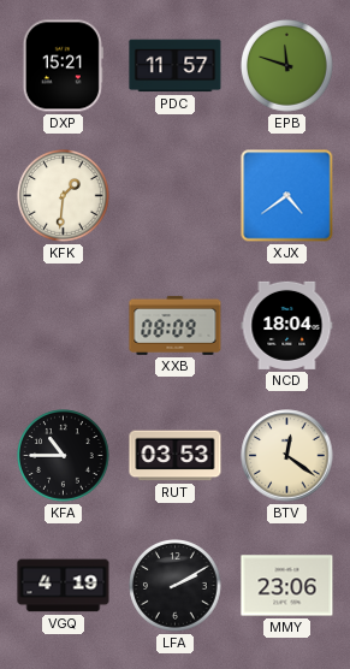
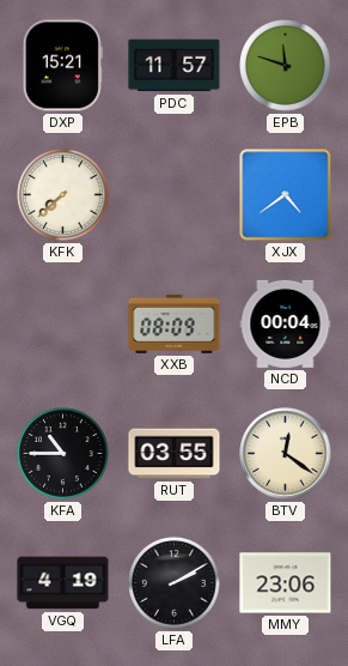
KFK: 1:31 -> 7:38 (63, 195)
NCD: 18:04 -> 00:04 (286, 323)
RUT: 03:53 -> 03:55 (175, 454)
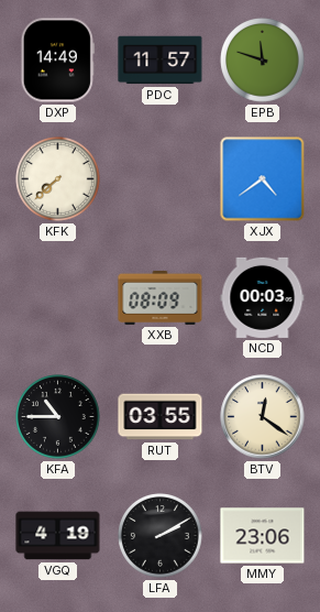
DXP: 15:21 -> 14:49 (57, 61)
NCD: 00:04 -> 00:03 (263, 297)
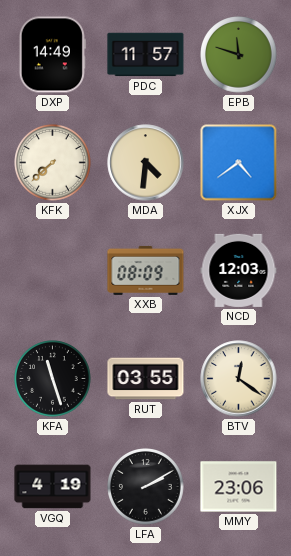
MDA: none -> 4:31 (146, 163)
NCD: 00:03 -> 12:03 (239, 270)
KFA: 10:45 -> 11:27 (53, 379)
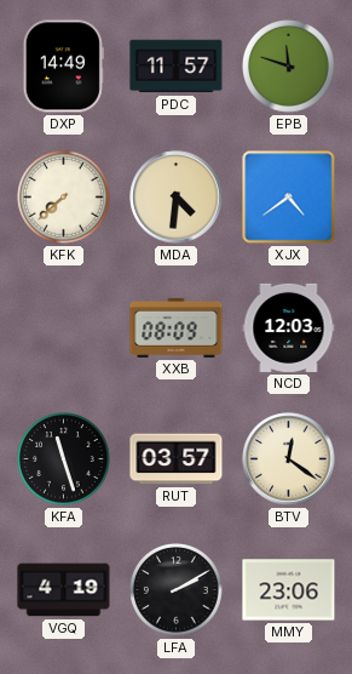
RUT: 03:55 -> 03:57 (177, 459)
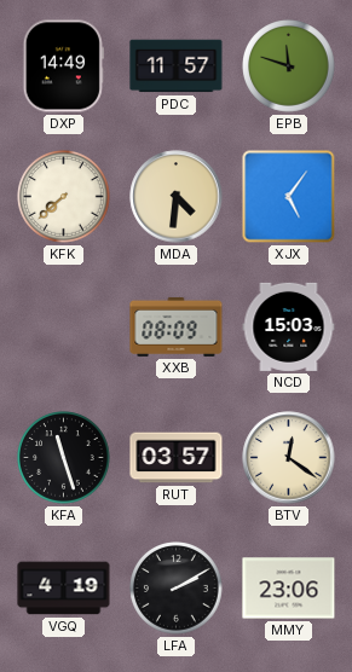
XJX: 4:39 -> 5:06 (289, 197)
NCD: 12:03 -> 15:03 (289, 326)
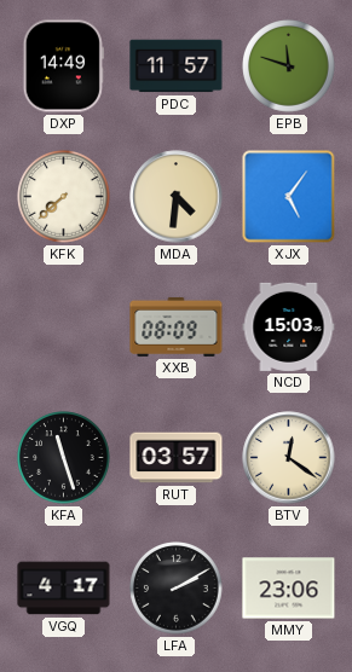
VGQ: 4:19 -> 4:17 (64, 589)
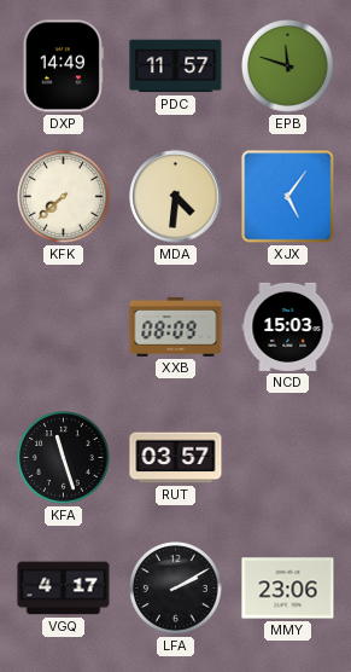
BTV: 12:21 -> none (289, 458)
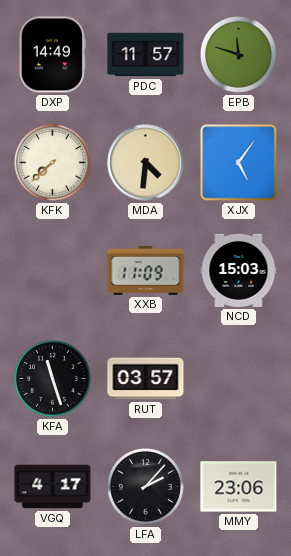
XXB: 08:09 -> 11:09 (146, 270)
LFA: 2:10 -> 2:07 (146, 487)
